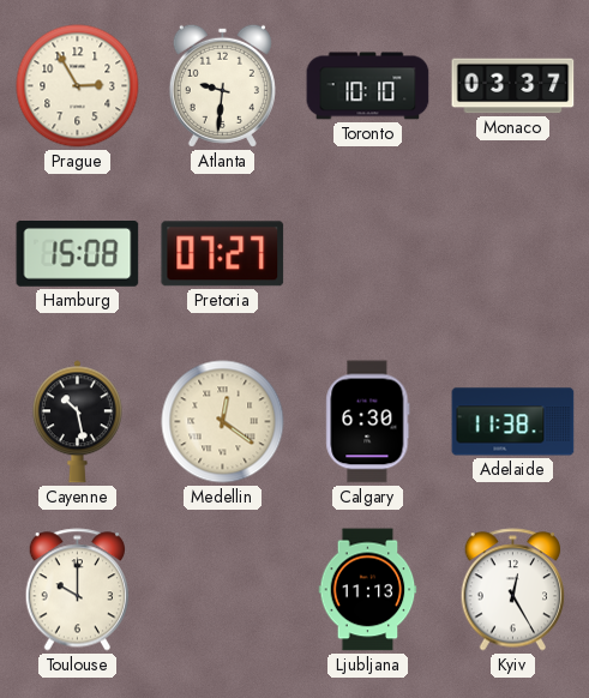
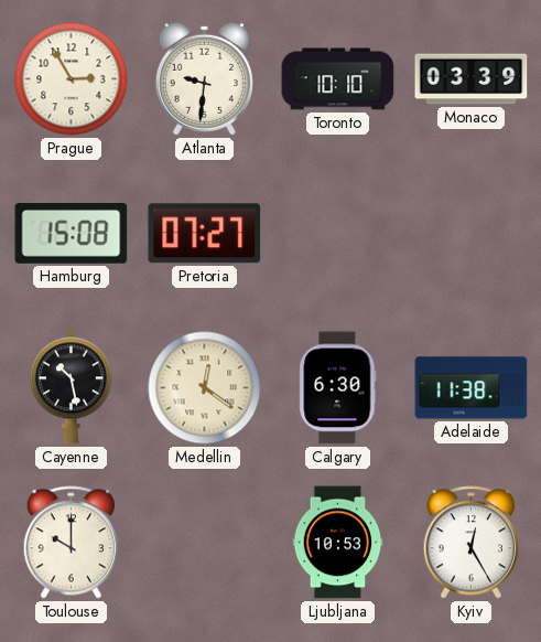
Monaco: 03:37 -> 03:39 (472, 79)
Ljubljana: 11:13 -> 10:53 (338, 543)
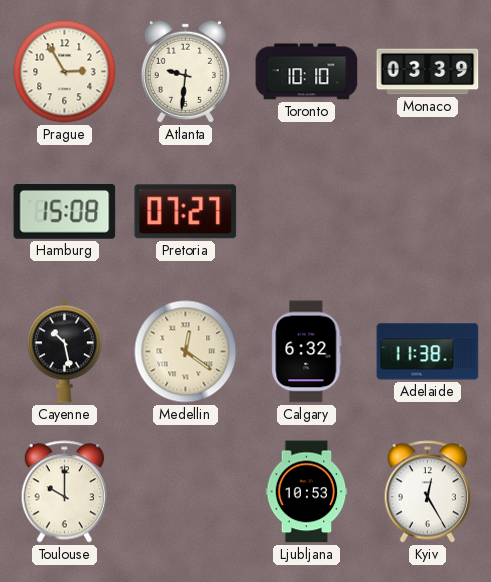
Calgary: 6:30 -> 6:32 (307, 352)
